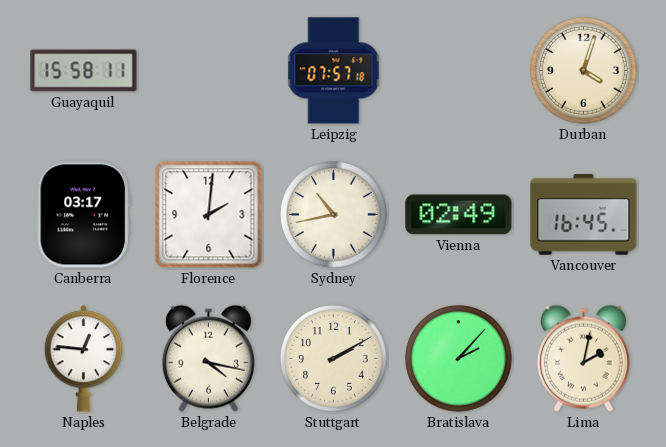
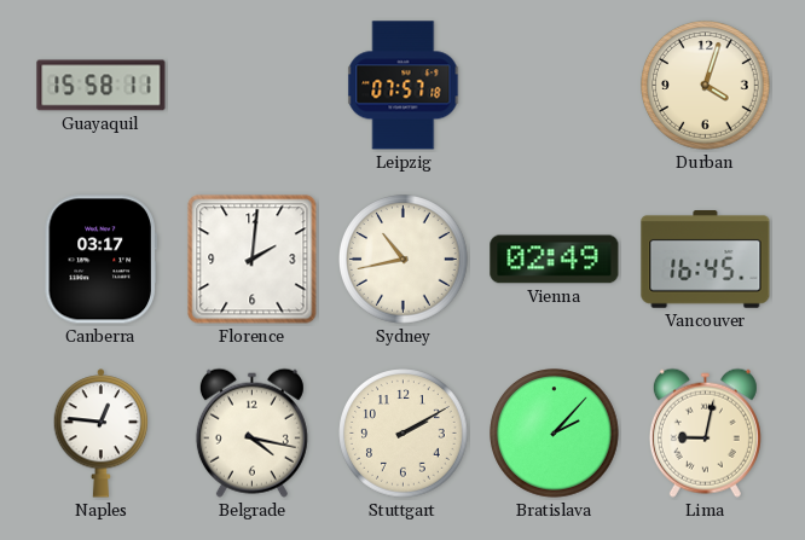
Lima: 2:02 -> 9:02 (705, 432)
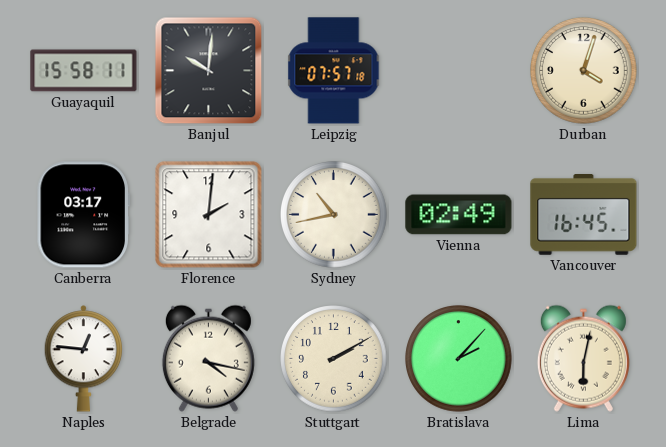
Banjul: none -> 10:01 (209, 71)
Lima: 9:02 -> 6:02 (583, 358)
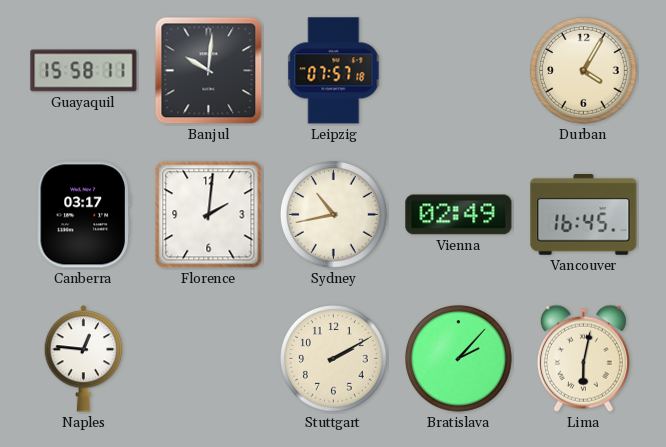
Durban: 4:03 -> 4:05 (584, 71)
Belgrade: 4:17 -> none (208, 358)
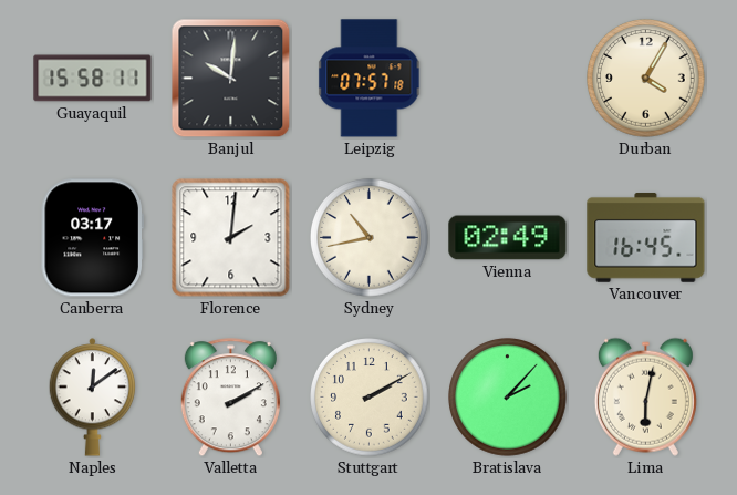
Naples: 12:46 -> 12:09 (93, 398)
Valletta: none -> 2:10 (230, 398)
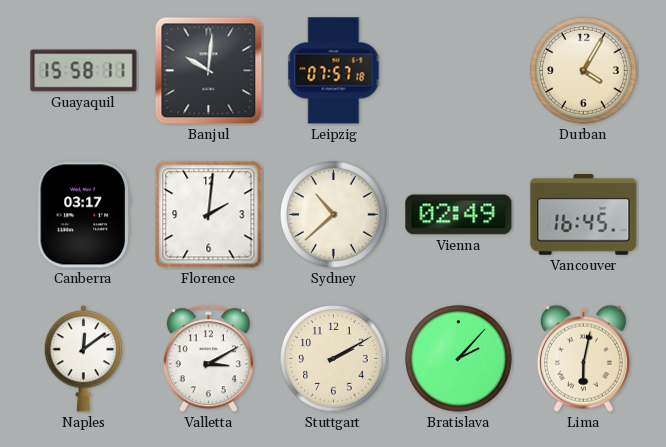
Sydney: 10:43 -> 10:38 (334, 215)
Valletta: 2:10 -> 3:10 (208, 359)
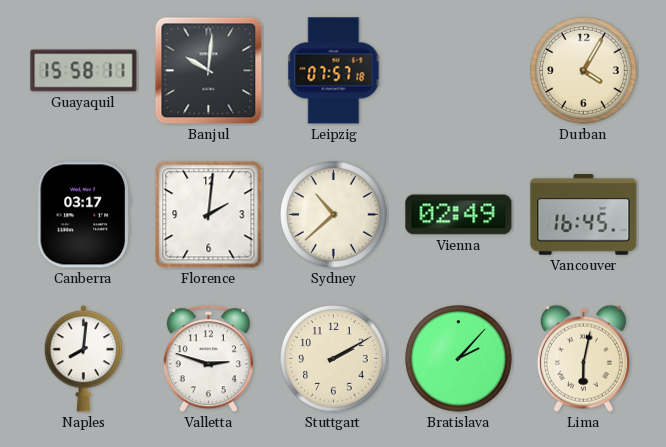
Naples: 12:09 -> 8:01 (84, 359)
Valletta: 3:10 -> 2:48 (208, 359)
